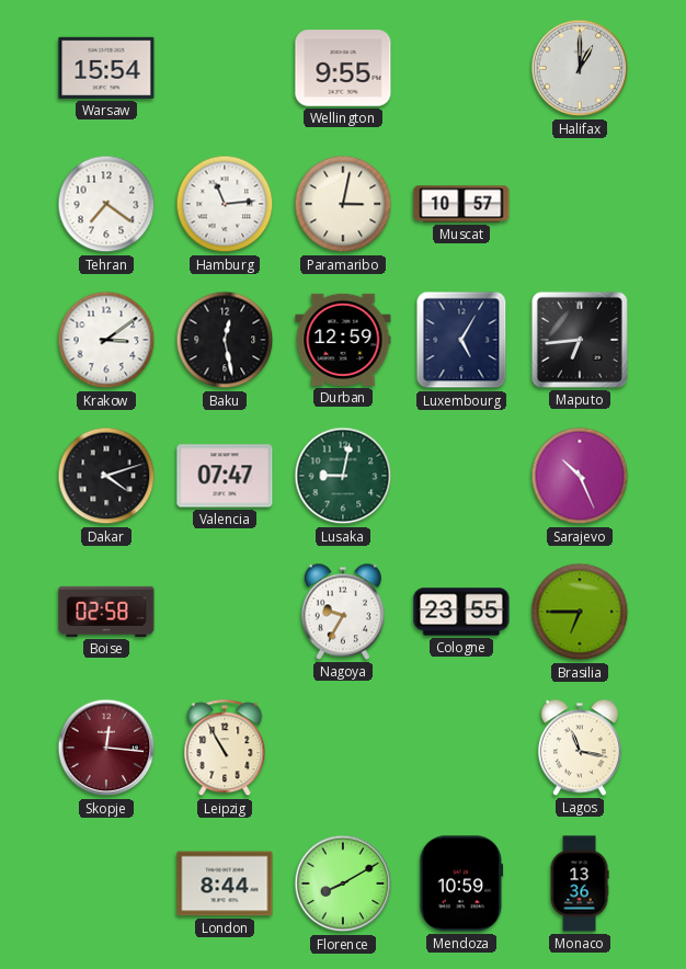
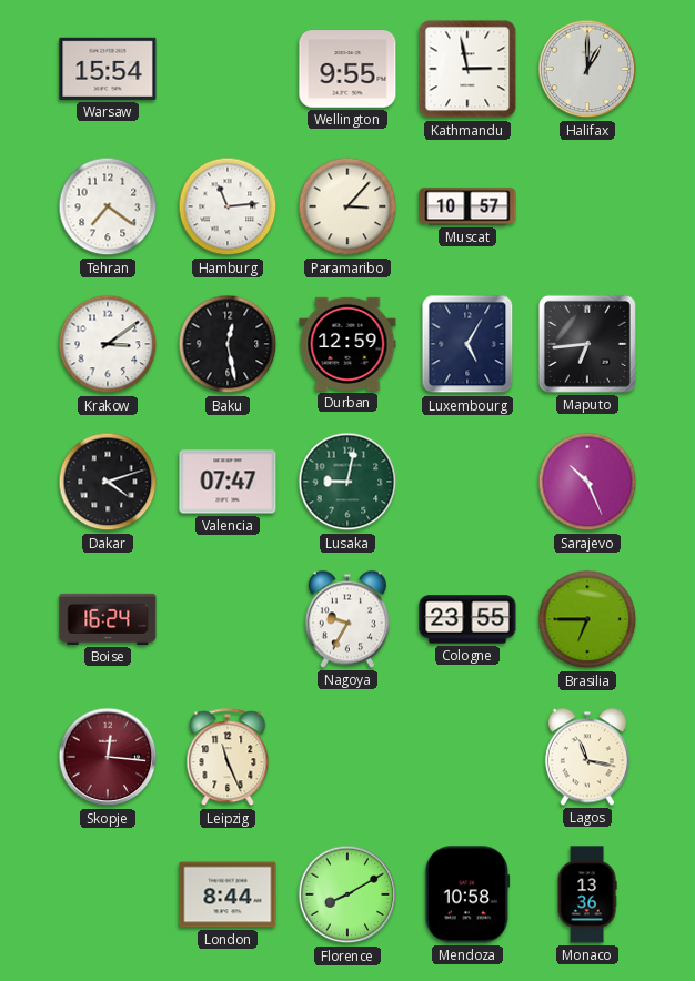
Kathmandu: none -> 2:58 (467, 69)
Paramaribo: 3:02 -> 3:07 (347, 206)
Boise: 02:58 -> 16:24 (108, 619)
Leipzig: 10:55 -> 11:26 (228, 758)
Mendoza: 10:59 -> 10:58 (467, 894)
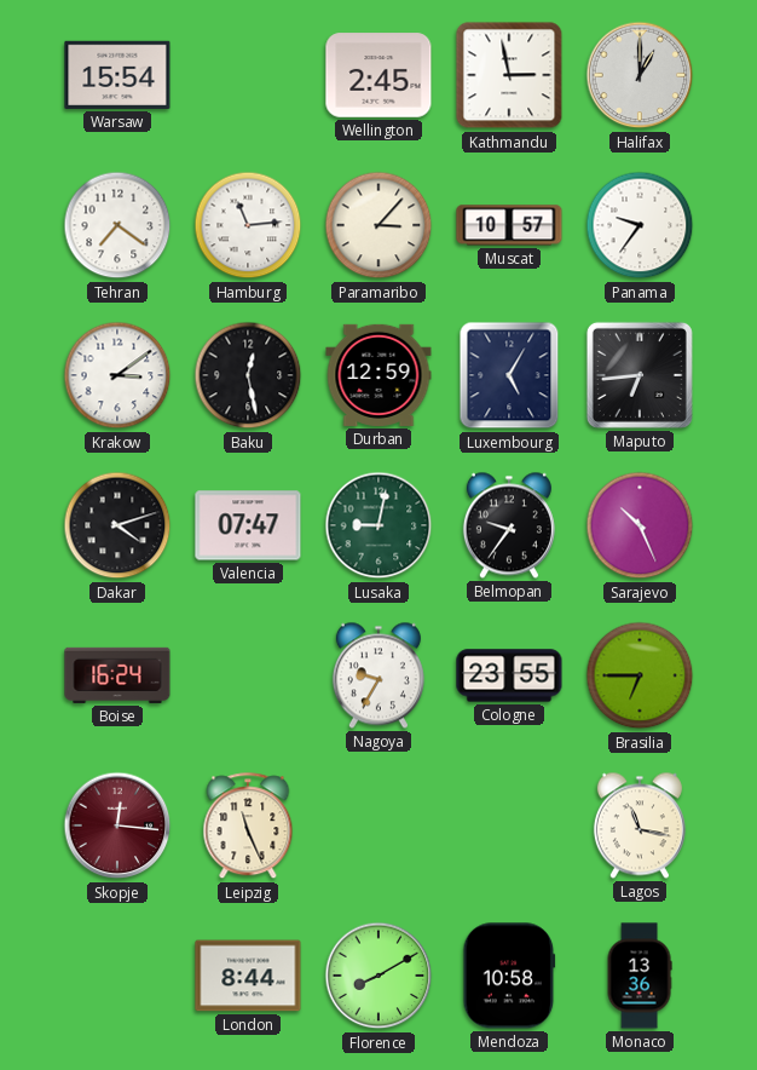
Wellington: 9:55 -> 2:45 (379, 75)
Panama: none -> 9:36 (640, 225)
Belmopan: none -> 9:36 (509, 525)
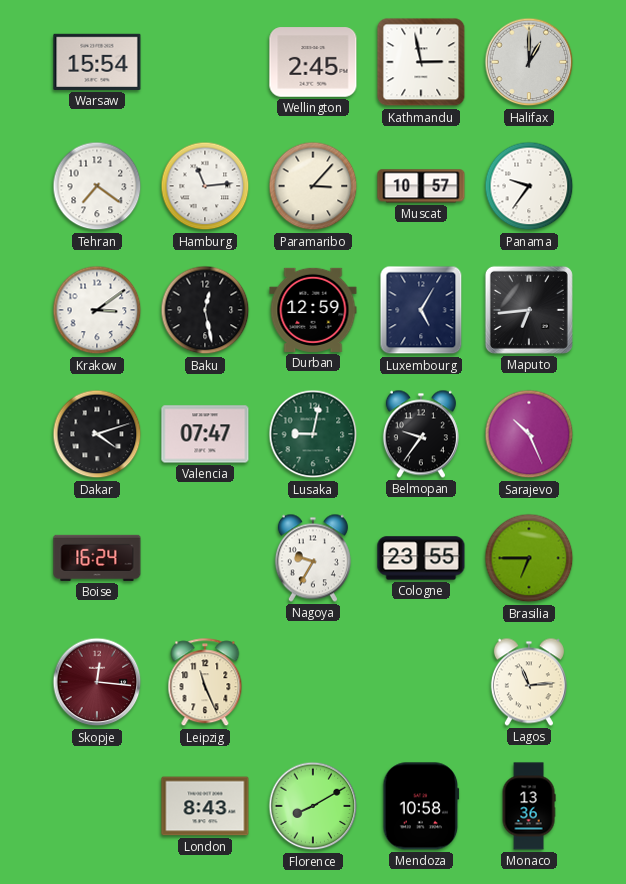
Lagos: 11:17 -> 11:14 (529, 682)
London: 8:44 -> 8:43 (205, 806)
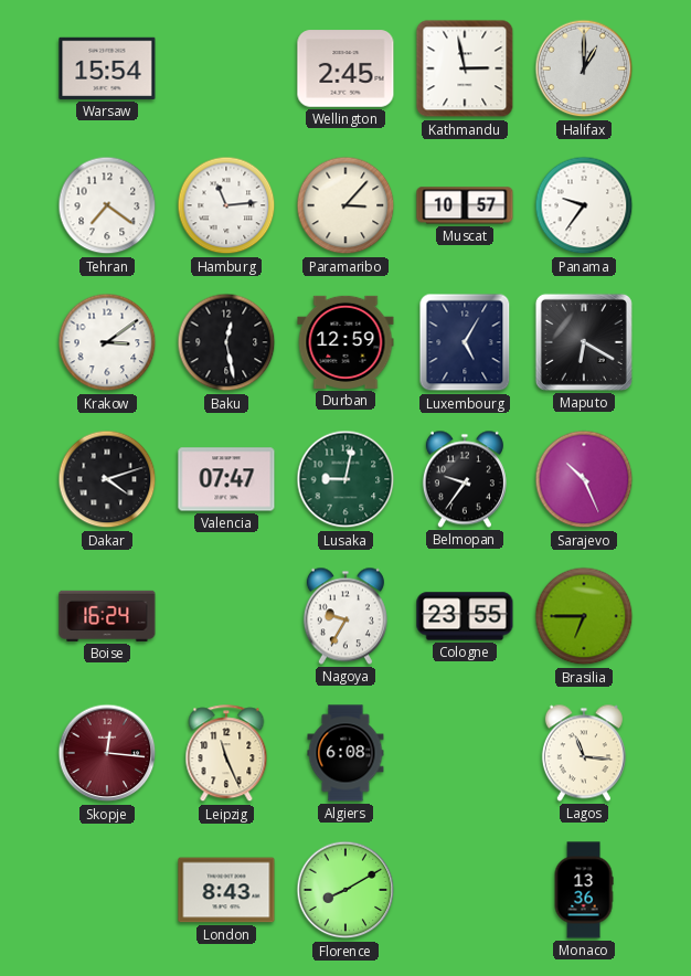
Maputo: 6:44 -> 6:20 (584, 342)
Algiers: none -> 6:08 (345, 753)
Lagos: 11:14 -> 11:16 (584, 753)
Mendoza: 10:58 -> none (421, 806)
